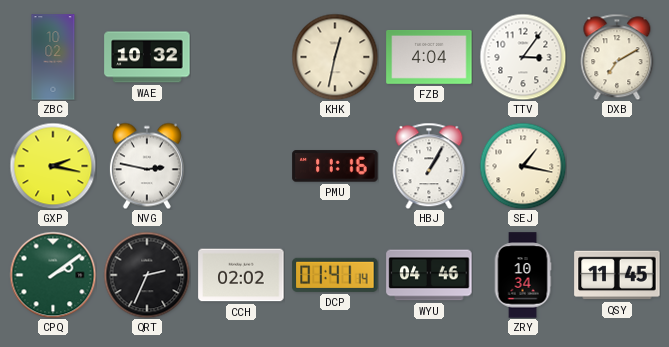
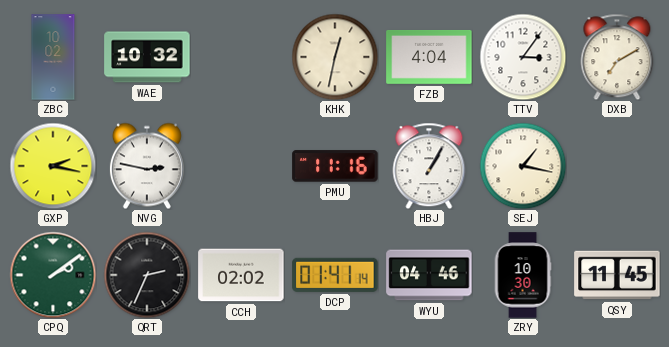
ZRY: 10:34 -> 10:30 (523, 275)
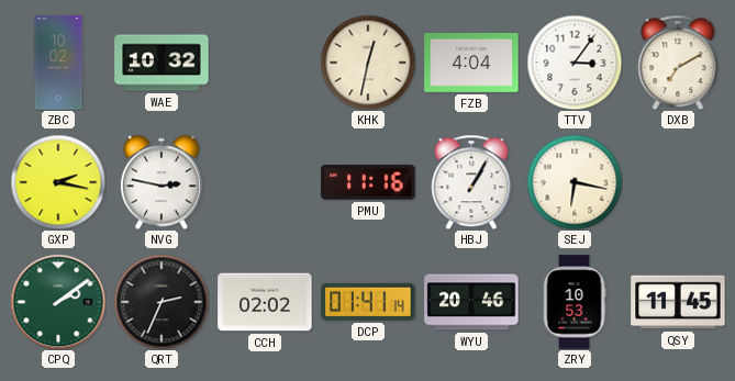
SEJ: 1:17 -> 6:17 (575, 182)
WYU: 04:46 -> 20:46 (471, 302)
ZRY: 10:30 -> 10:53 (575, 302)
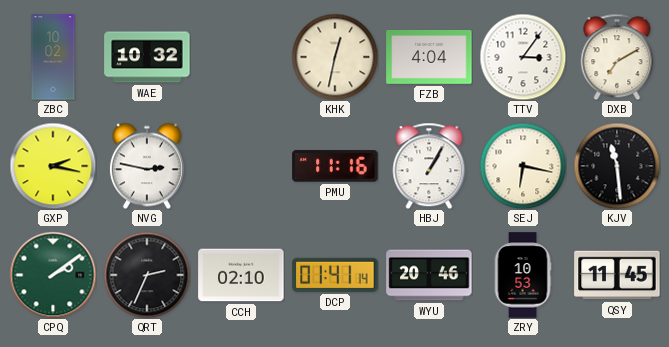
KJV: none -> 11:29 (617, 166)
CCH: 02:02 -> 02:10 (241, 275)
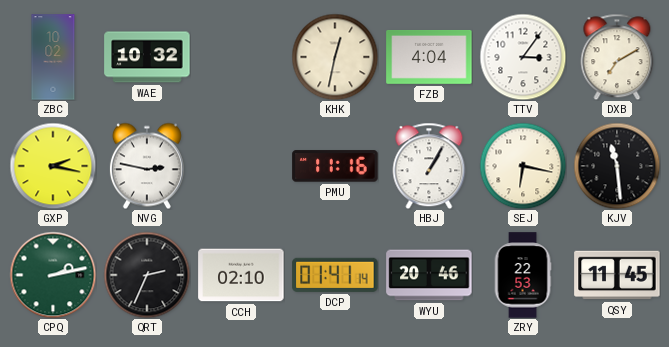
CPQ: 2:09 -> 2:13 (53, 275)
ZRY: 10:53 -> 22:53 (523, 275)
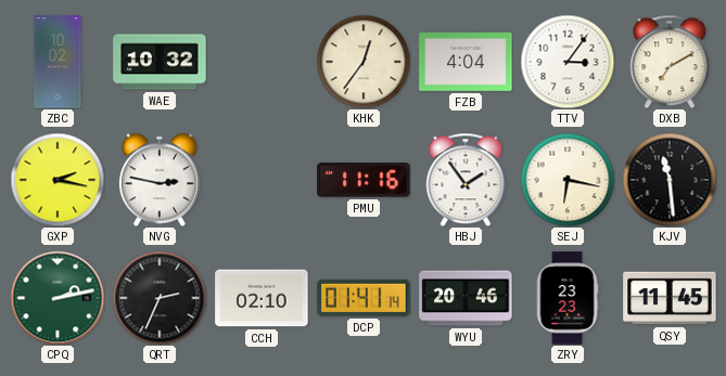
KHK: 12:32 -> 12:36 (364, 62)
HBJ: 1:05 -> 1:54 (466, 180)
ZRY: 22:53 -> 23:23 (568, 298)
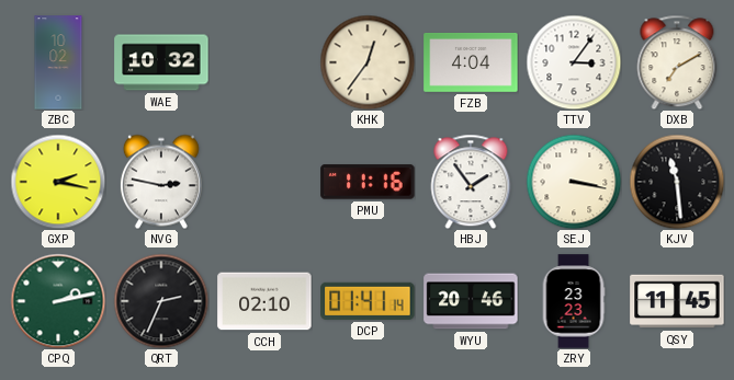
SEJ: 6:17 -> 3:17 (574, 182)
